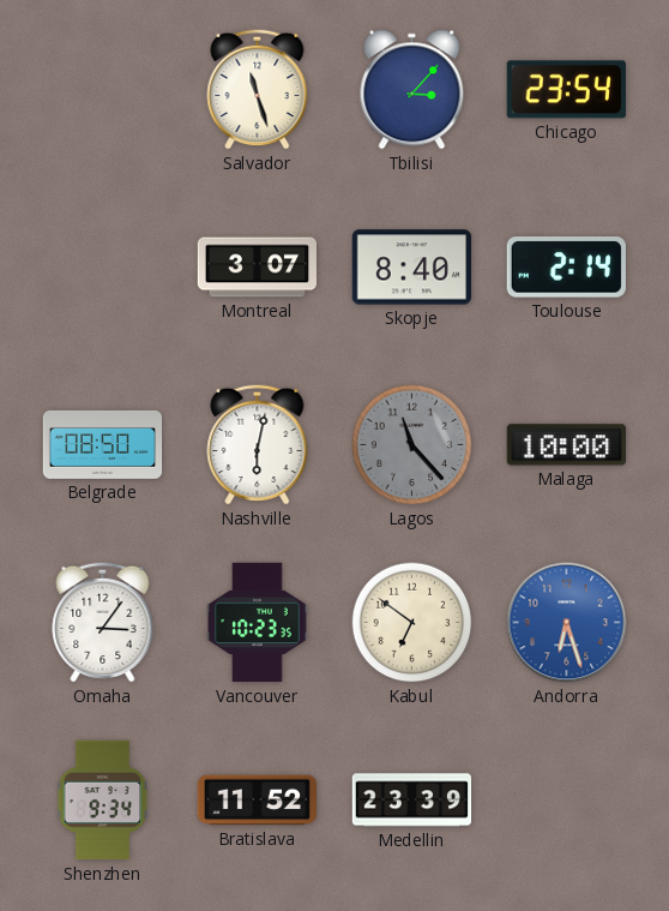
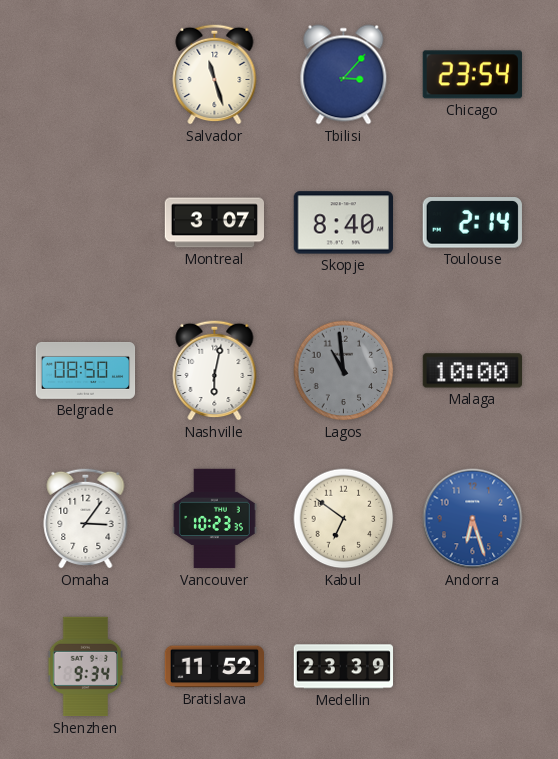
Lagos: 11:23 -> 10:59 (344, 371)
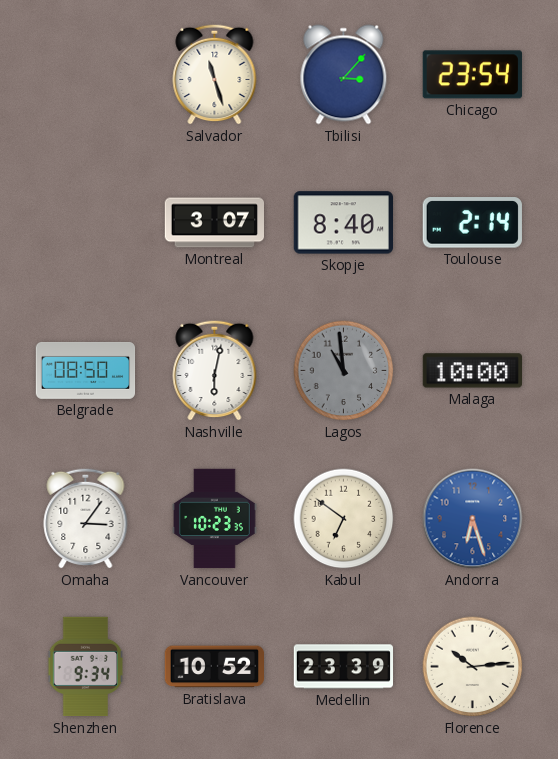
Bratislava: 11:52 -> 10:52 (214, 667)
Florence: none -> 10:14 (473, 667)
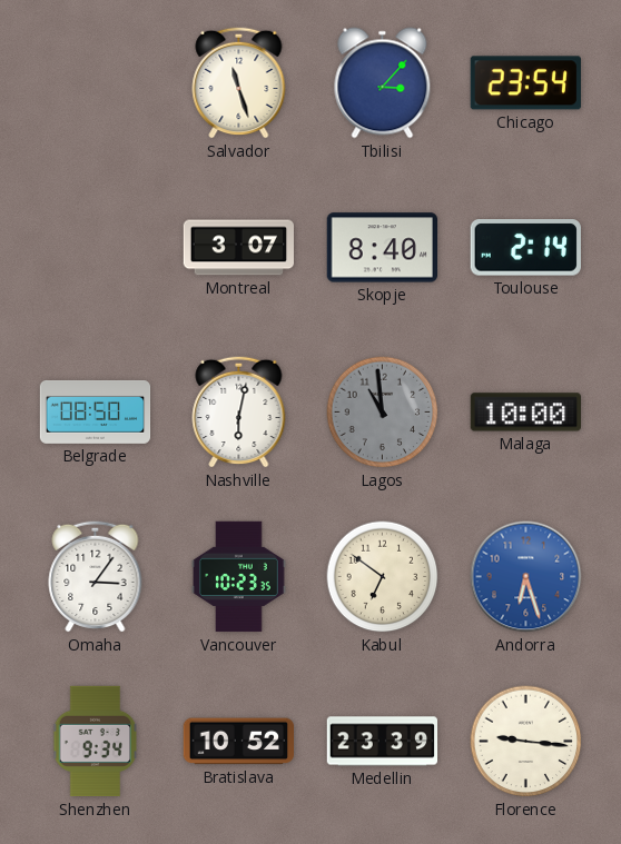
Florence: 10:14 -> 9:16 (526, 742)
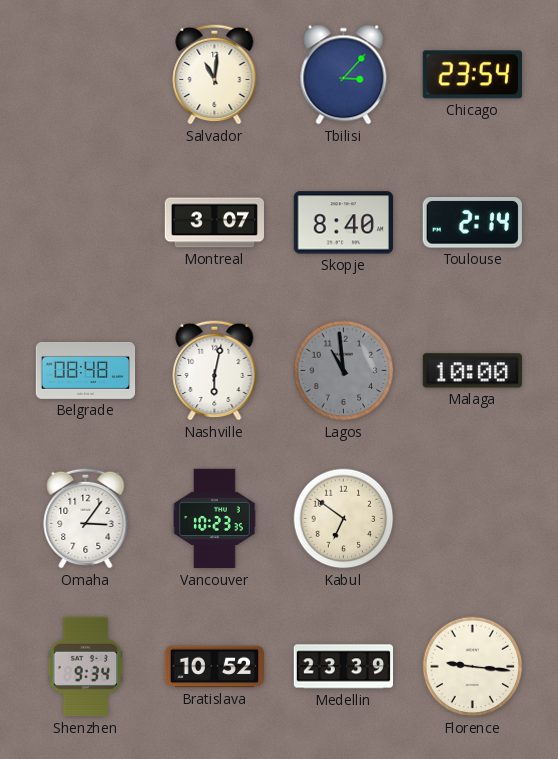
Salvador: 11:27 -> 11:01 (215, 74)
Belgrade: 08:50 -> 08:48 (86, 370)
Andorra: 6:27 -> none (526, 577)
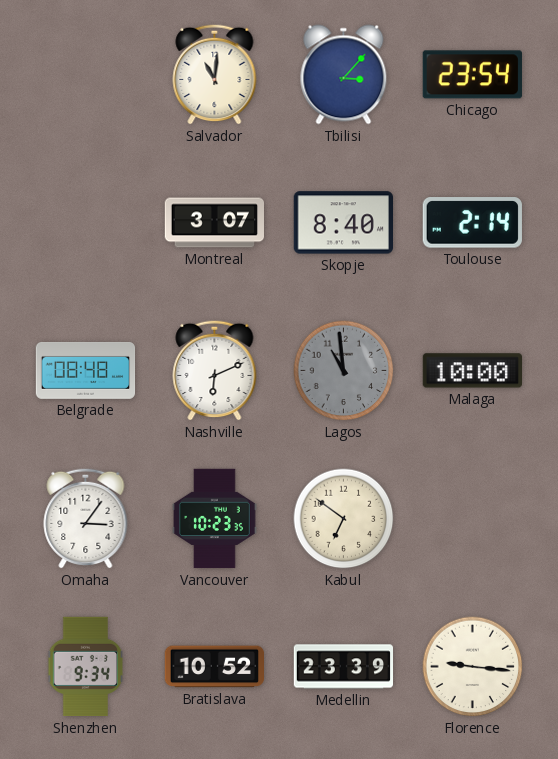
Nashville: 6:02 -> 6:11 (215, 370)
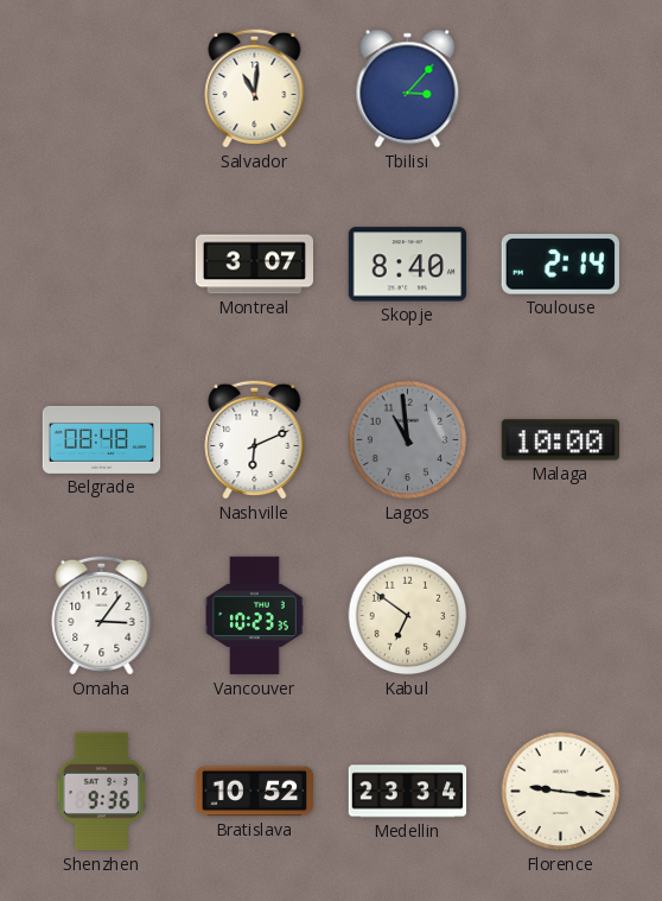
Chicago: 23:54 -> none (472, 75)
Shenzhen: 9:34 -> 9:36 (102, 792)
Medellin: 23:39 -> 23:34 (408, 792)
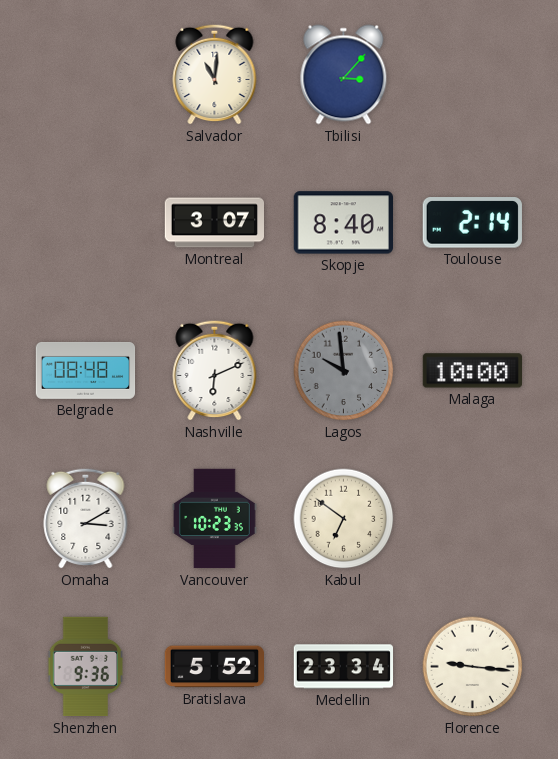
Lagos: 10:59 -> 9:59 (344, 371)
Omaha: 3:06 -> 3:10 (86, 518)
Bratislava: 10:52 -> 5:52 (214, 667)
